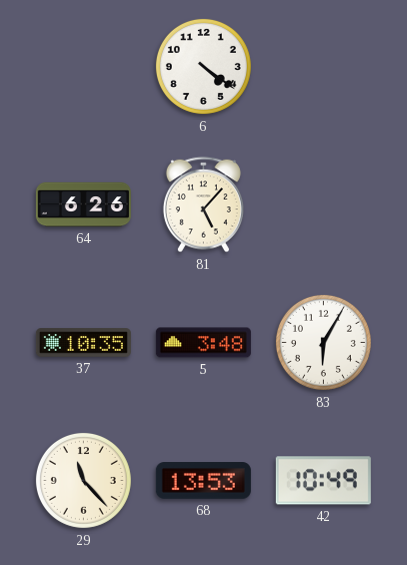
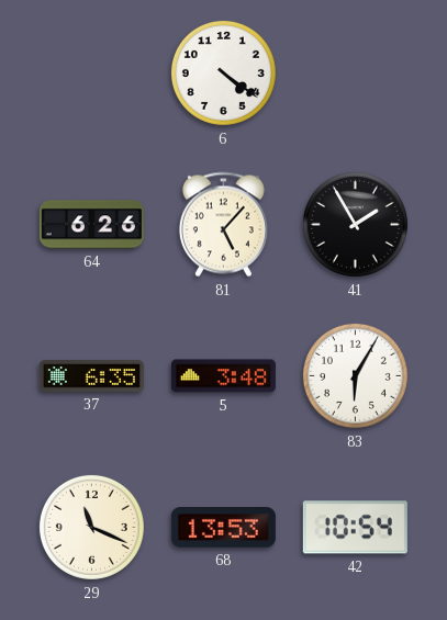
41: none -> 1:55 (355, 224)
37: 10:35 -> 6:35 (91, 376)
29: 11:23 -> 11:19 (91, 527)
42: 10:49 -> 10:54 (355, 528)
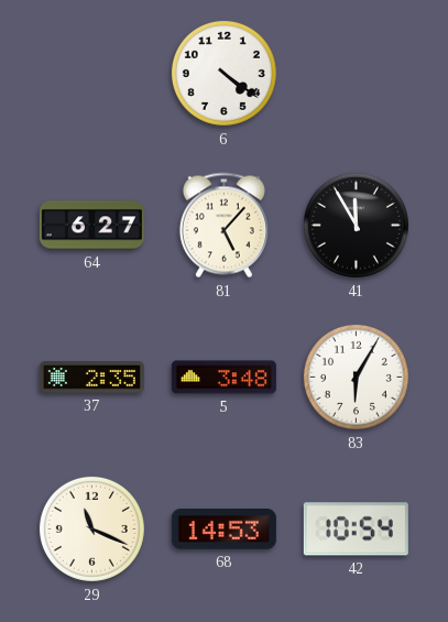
64: 6:26 -> 6:27 (91, 226)
41: 1:55 -> 11:55 (356, 225)
37: 6:35 -> 2:35 (91, 378)
68: 13:53 -> 14:53 (223, 530)
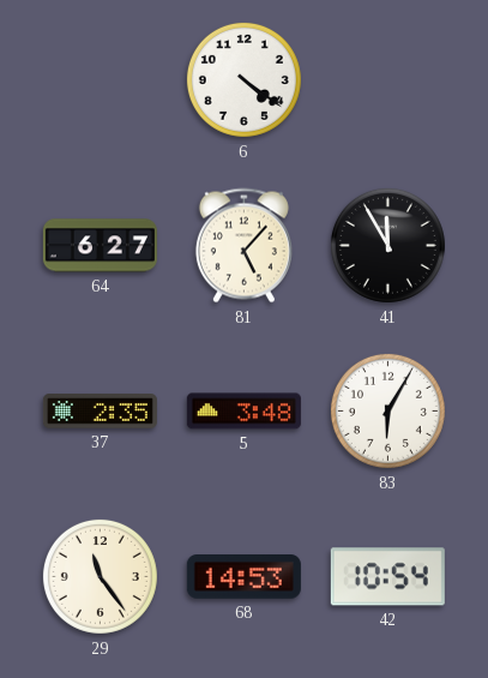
29: 11:19 -> 11:24 (100, 576)
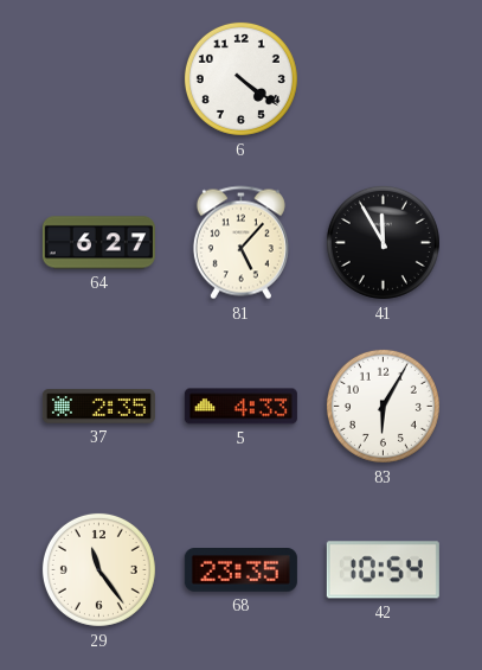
5: 3:48 -> 4:33 (240, 407)
68: 14:53 -> 23:35 (240, 570)
